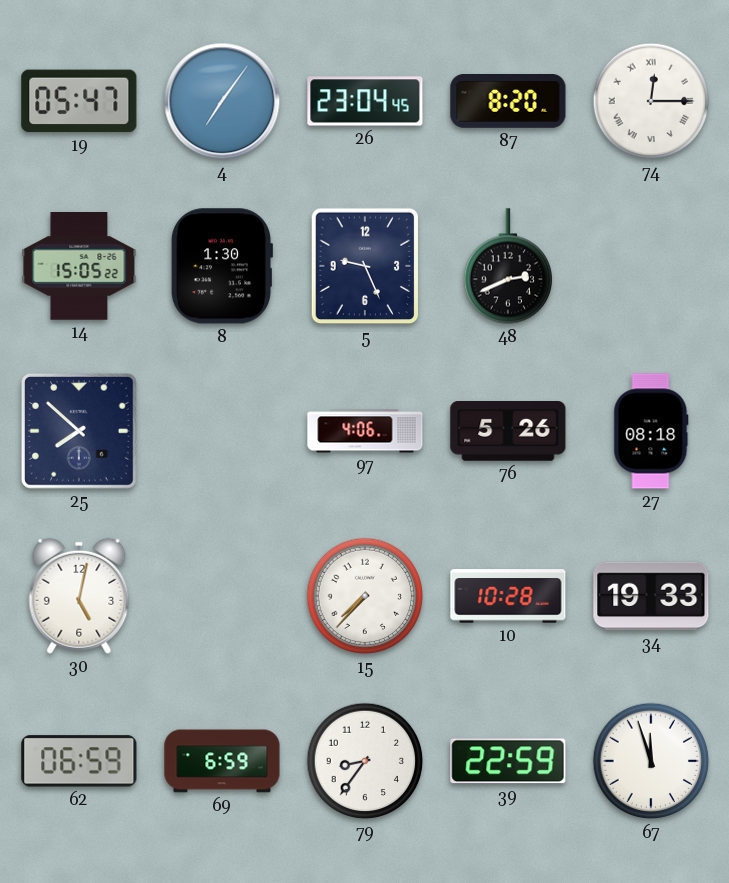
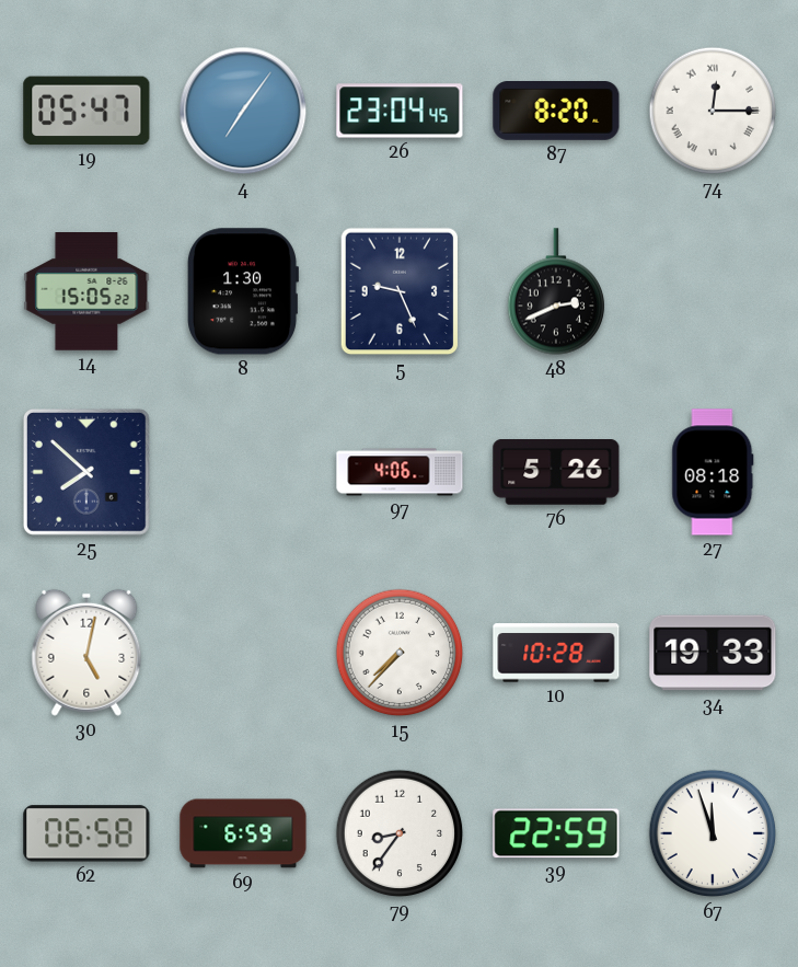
62: 06:59 -> 06:58 (86, 833)
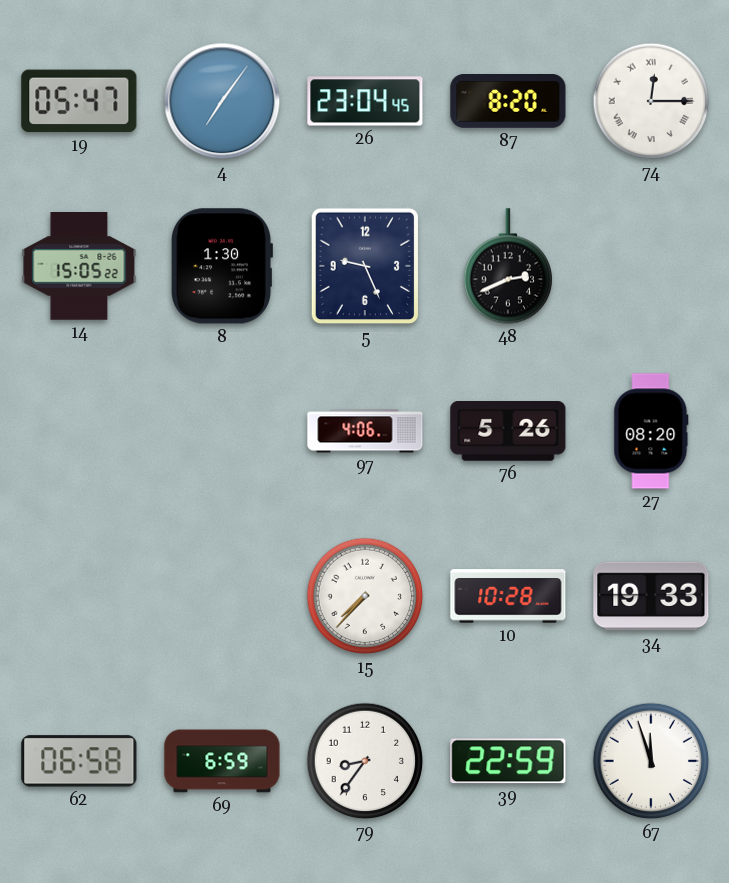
25: 7:52 -> none (86, 472)
27: 08:18 -> 08:20 (651, 431)
30: 5:02 -> none (86, 653)
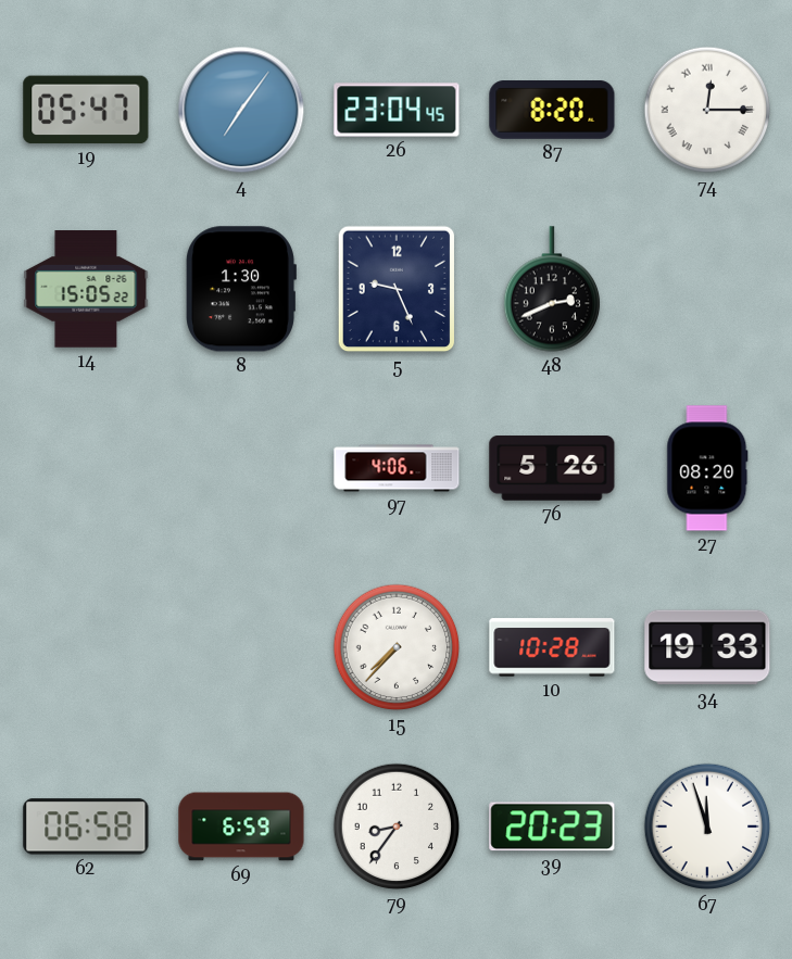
39: 22:59 -> 20:23 (552, 826)
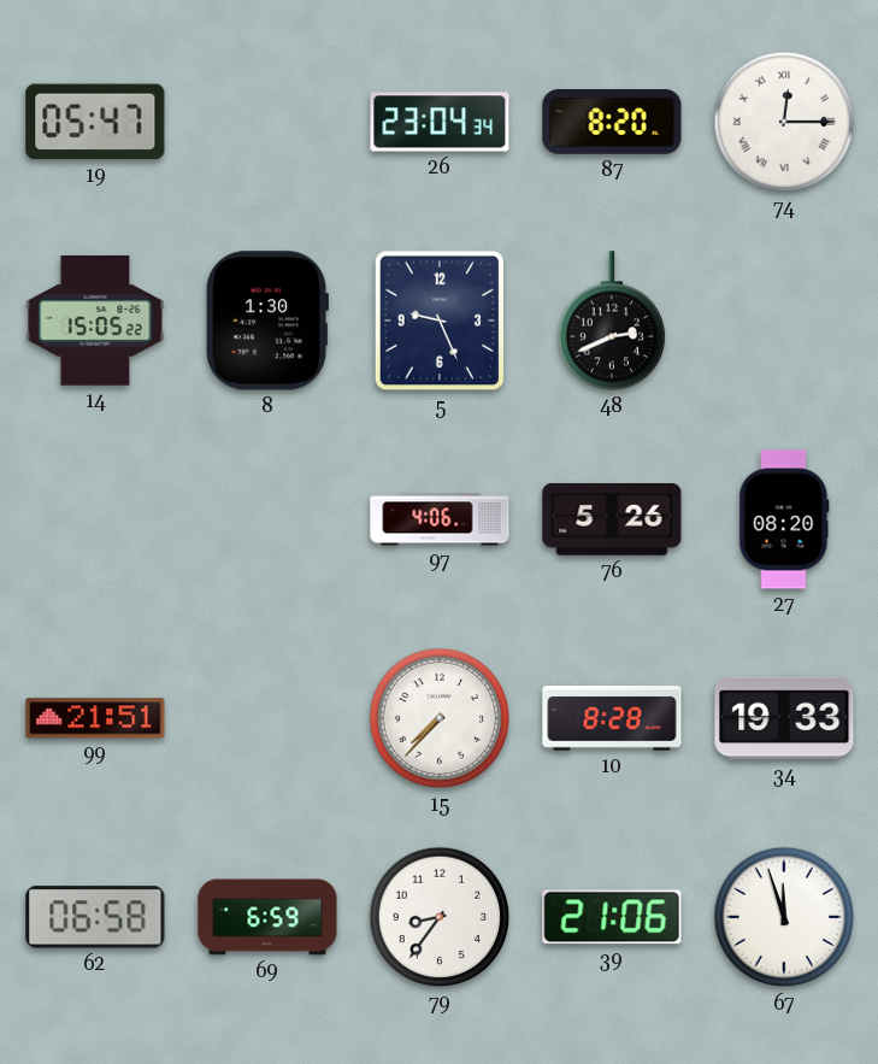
4: 7:06 -> none (241, 110)
26: 23:04:45 -> 23:04:34 (440, 122)
99: none -> 21:51 (95, 718)
10: 10:28 -> 8:28 (612, 718)
39: 20:23 -> 21:06 (612, 917)
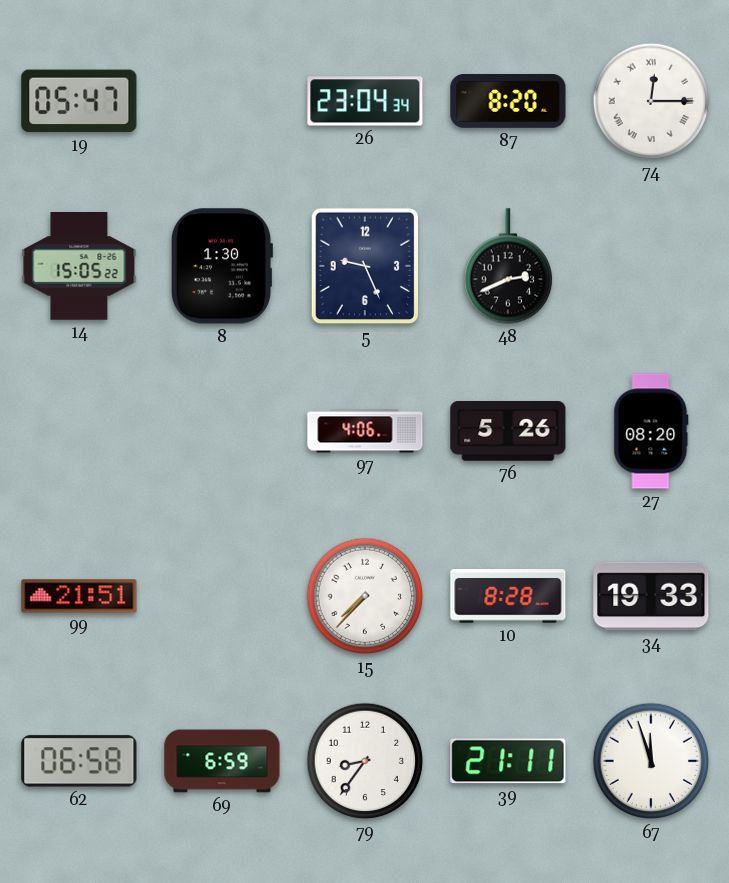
39: 21:06 -> 21:11 (508, 761)
